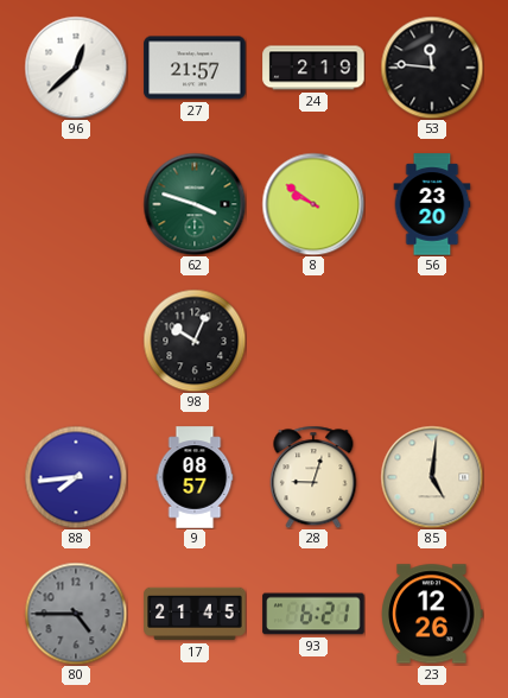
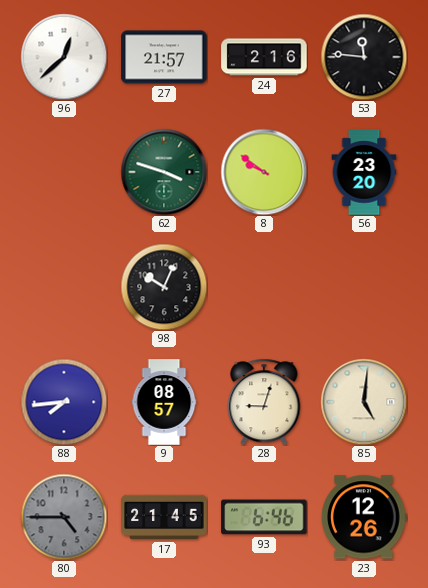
24: 2:19 -> 2:16 (264, 57)
93: 6:21 -> 6:46 (264, 517)
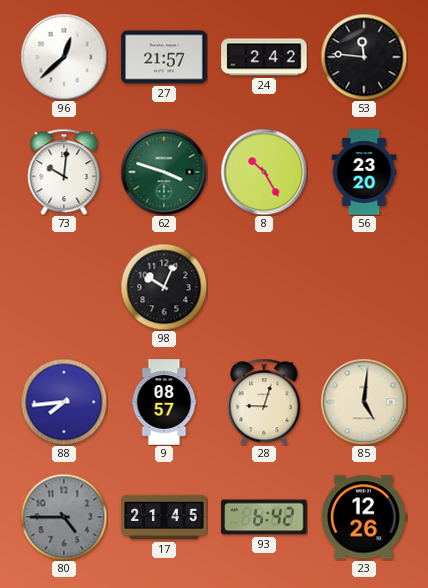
24: 2:16 -> 2:42 (264, 57)
73: none -> 10:01 (64, 172)
8: 9:51 -> 10:25 (264, 172)
93: 6:46 -> 6:42 (264, 517)
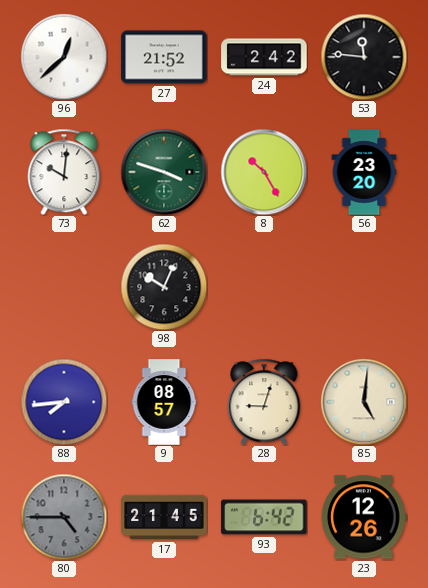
27: 21:57 -> 21:52 (164, 57)
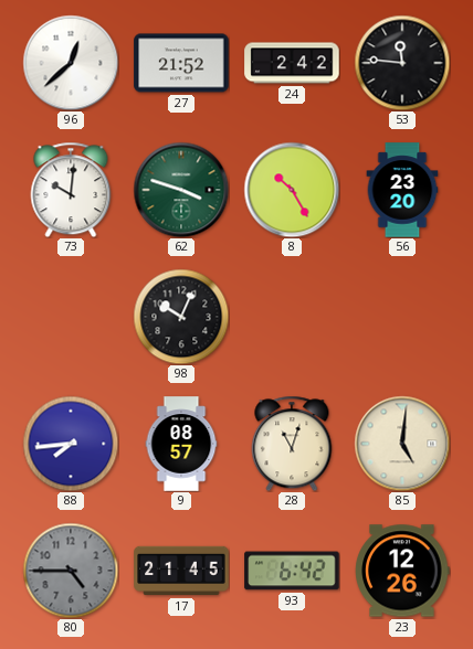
28: 9:03 -> 11:03 (292, 444)
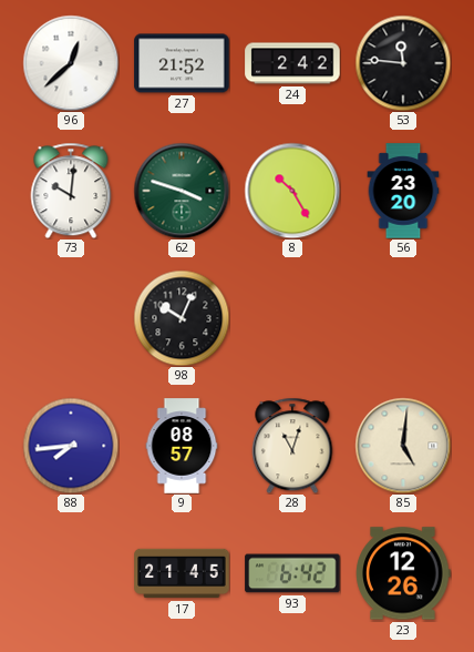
80: 4:45 -> none (71, 571)
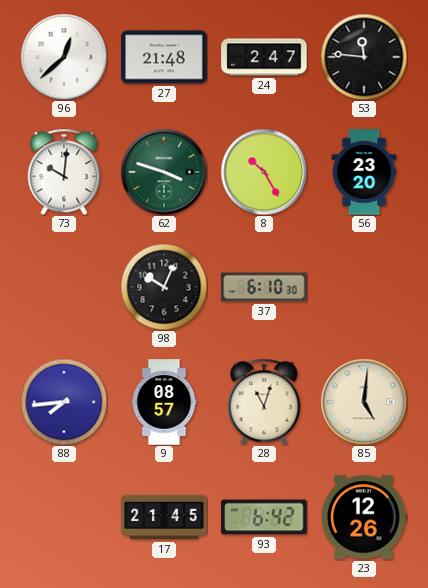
27: 21:52 -> 21:48 (164, 57)
24: 2:42 -> 2:47 (264, 57)
37: none -> 6:10 (264, 287)
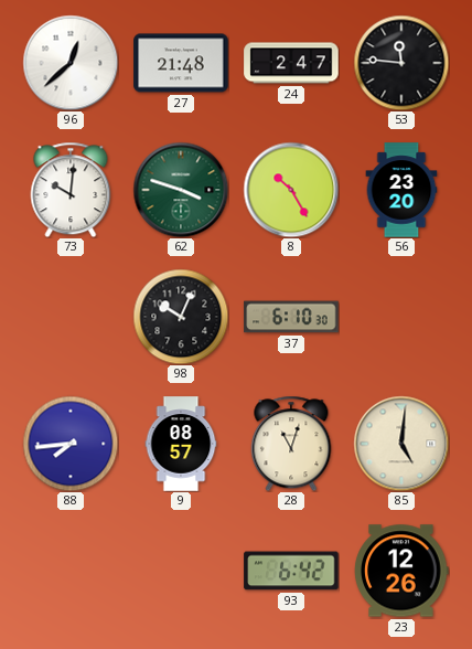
17: 21:45 -> none (164, 517)
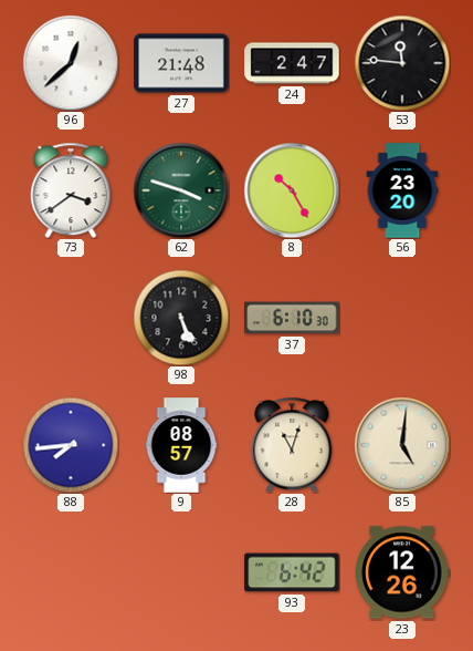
73: 10:01 -> 3:39 (71, 190)
98: 10:04 -> 5:26 (181, 318)
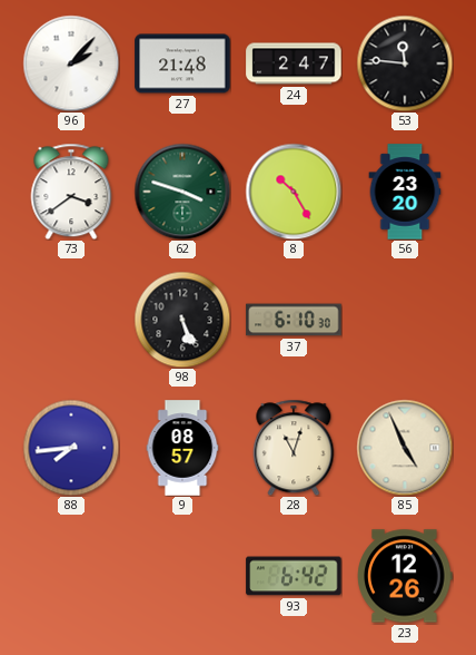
96: 12:38 -> 2:07 (71, 63)
85: 5:01 -> 4:56 (405, 448)
